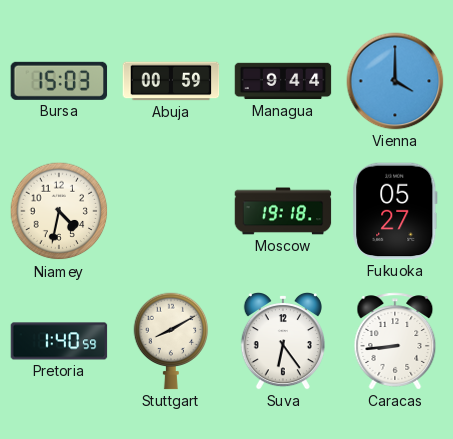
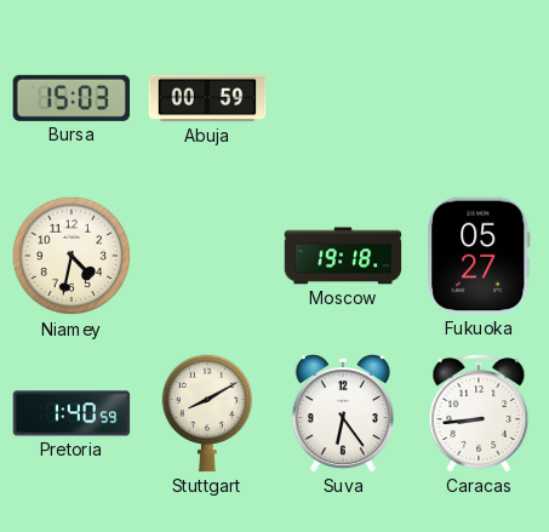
Managua: 9:44 -> none (283, 81)
Vienna: 4:00 -> none (395, 81)
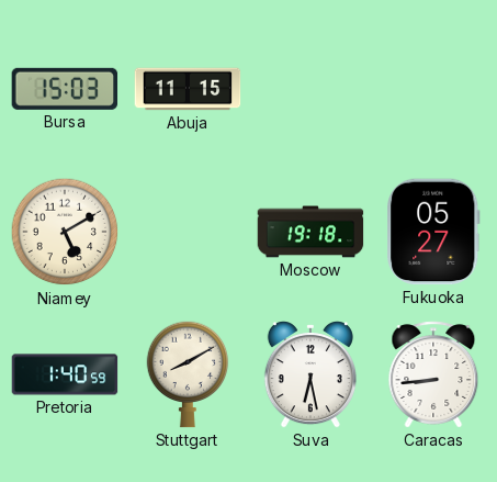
Abuja: 00:59 -> 11:15 (188, 89)
Niamey: 4:32 -> 5:10 (65, 232)
Suva: 6:24 -> 6:28 (310, 375)
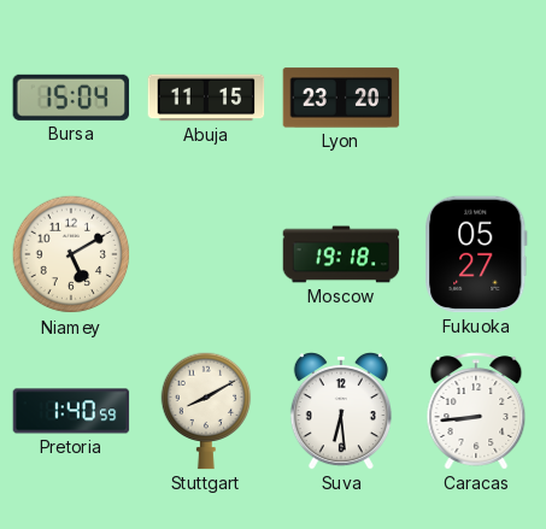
Bursa: 15:03 -> 15:04 (71, 98)
Lyon: none -> 23:20 (341, 98)
Suva: 6:28 -> 6:29 (341, 412)
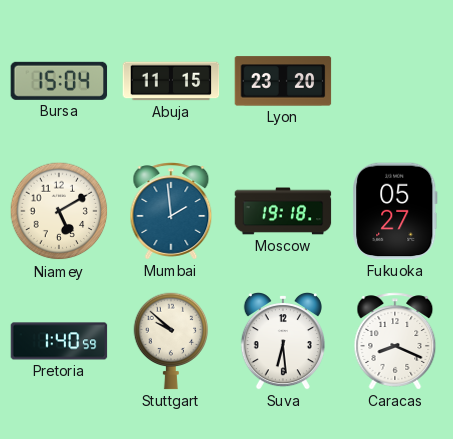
Mumbai: none -> 1:59 (171, 211)
Stuttgart: 8:10 -> 9:52 (171, 341)
Caracas: 8:44 -> 8:19 (395, 341)
